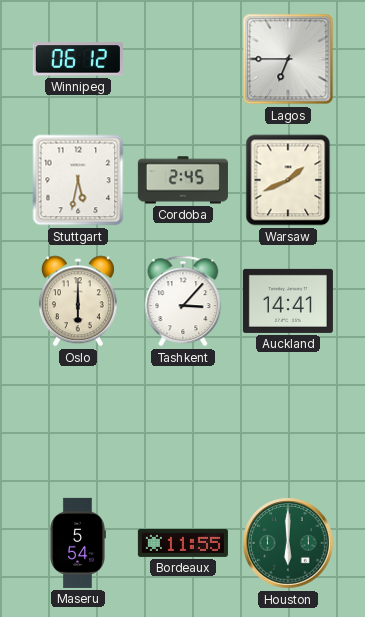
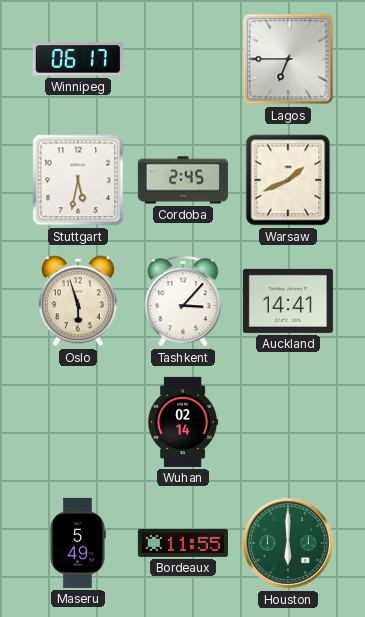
Winnipeg: 06:12 -> 06:17 (78, 59)
Oslo: 6:00 -> 5:57 (78, 301)
Wuhan: none -> 02:14 (183, 422)
Maseru: 5:54 -> 5:49 (78, 543)
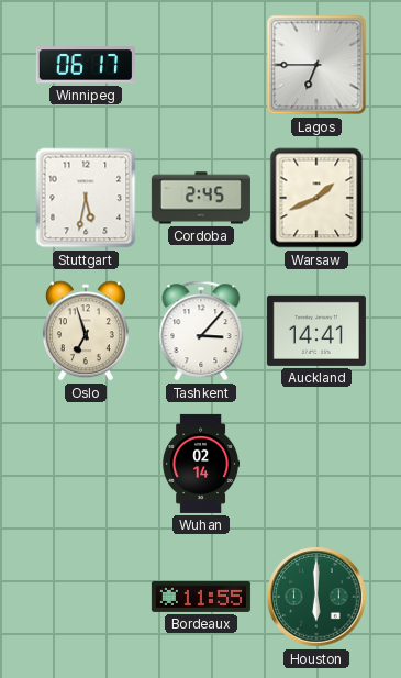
Oslo: 5:57 -> 6:57 (86, 331)
Maseru: 5:49 -> none (78, 543)
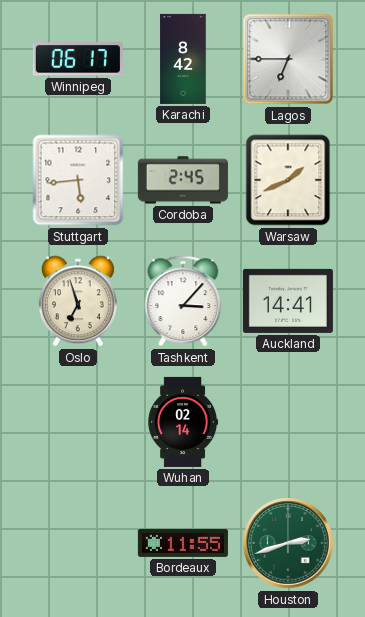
Karachi: none -> 8:42 (183, 59)
Stuttgart: 5:32 -> 5:44 (78, 180)
Houston: 6:00 -> 2:42 (288, 543)
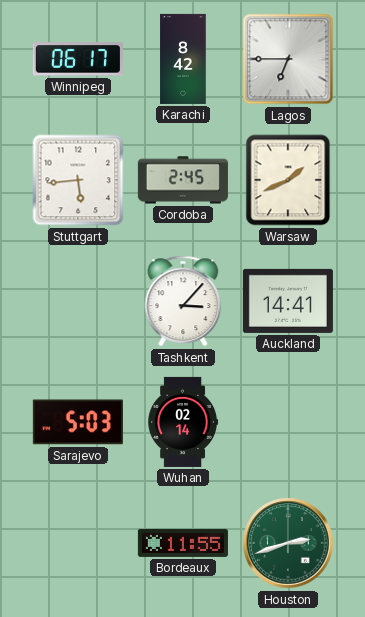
Oslo: 6:57 -> none (78, 301)
Sarajevo: none -> 5:03 (78, 422)
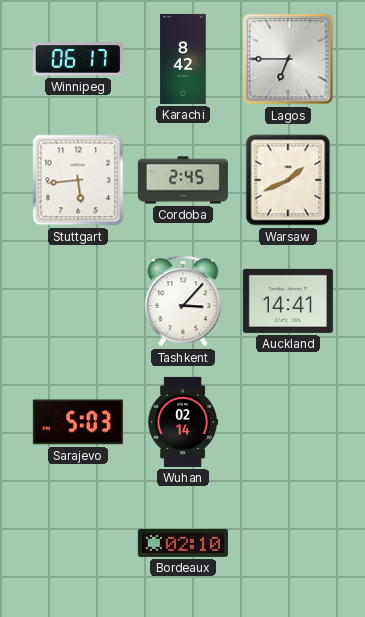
Bordeaux: 11:55 -> 02:10 (183, 543)
Houston: 2:42 -> none (288, 543)
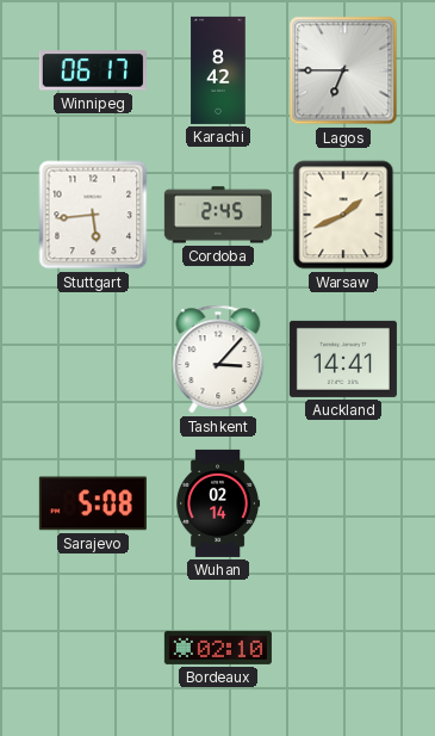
Sarajevo: 5:03 -> 5:08 (93, 503)
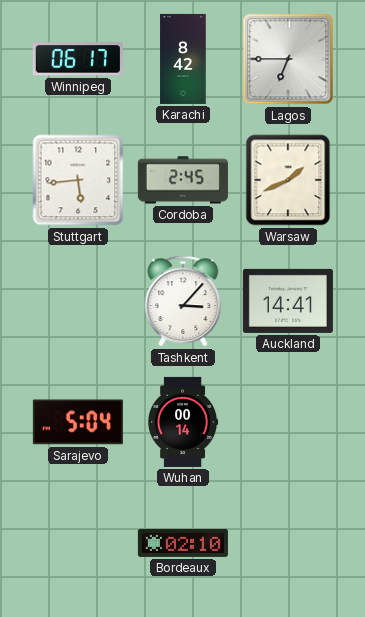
Sarajevo: 5:08 -> 5:04 (78, 422)
Wuhan: 02:14 -> 00:14 (183, 422)
